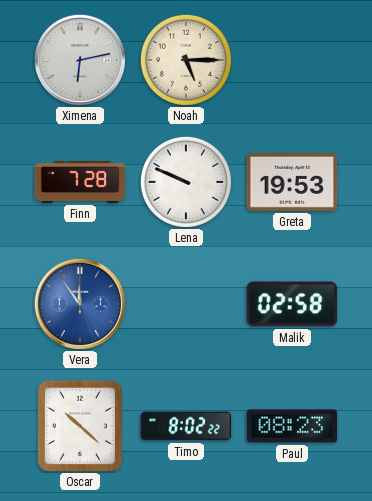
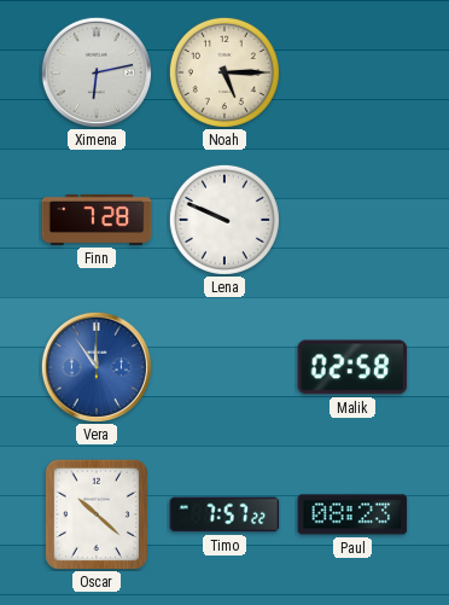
Greta: 19:53 -> none (292, 182)
Timo: 8:02 -> 7:57 (224, 514)
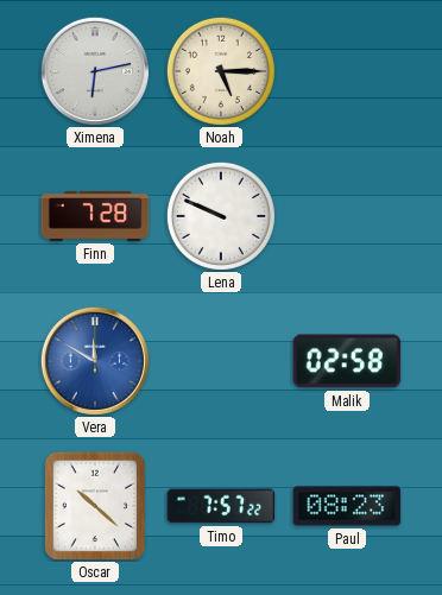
Vera: 11:54 -> 11:50 (95, 361)
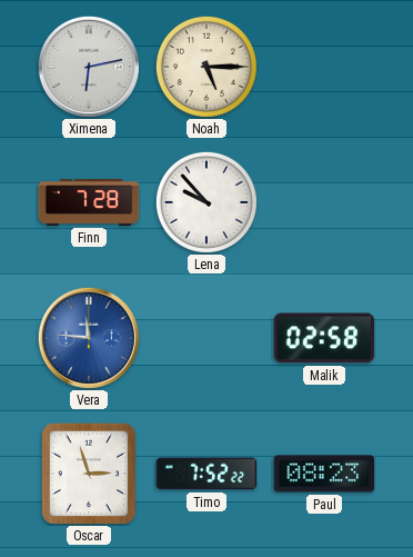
Lena: 9:49 -> 9:53 (206, 202)
Vera: 11:50 -> 11:46 (89, 338)
Oscar: 10:22 -> 2:57 (88, 473)
Timo: 7:57 -> 7:52 (206, 474)
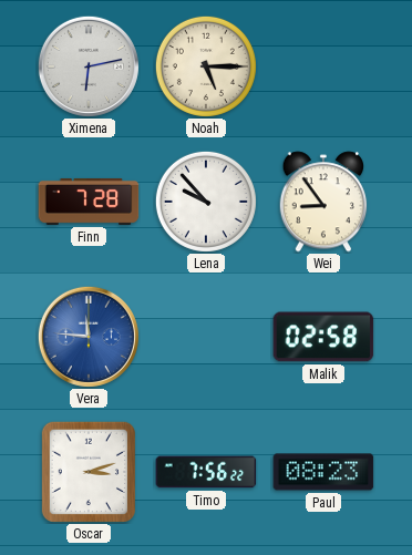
Wei: none -> 8:54 (323, 202)
Oscar: 2:57 -> 3:12 (87, 471)
Timo: 7:52 -> 7:56 (206, 472)
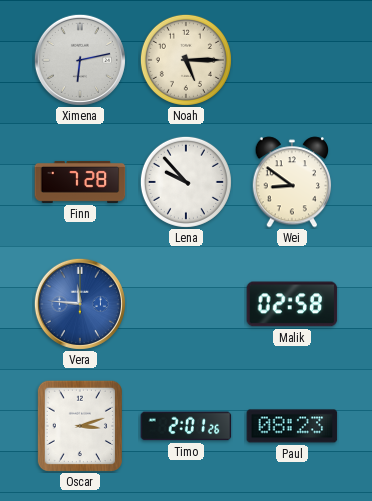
Wei: 8:54 -> 8:51 (292, 182)
Timo: 7:56 -> 2:01 (186, 426)
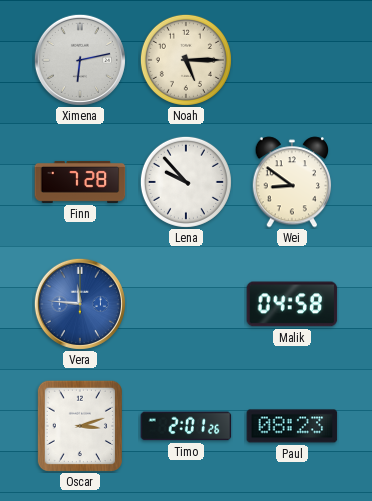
Malik: 02:58 -> 04:58 (292, 304)
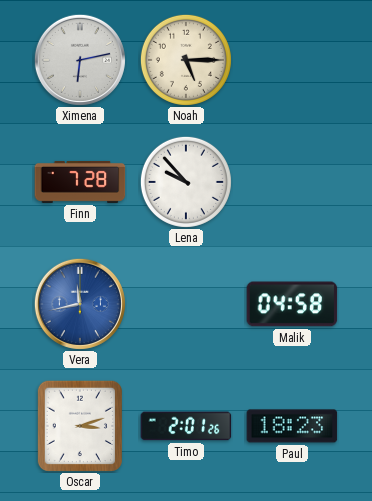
Wei: 8:51 -> none (292, 182)
Vera: 11:46 -> 11:43 (80, 304)
Paul: 08:23 -> 18:23 (292, 426)
